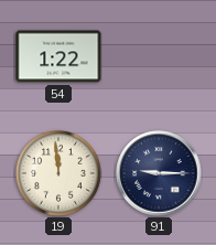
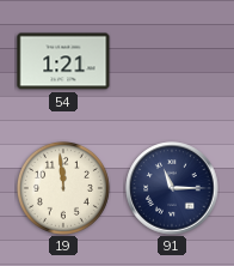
54: 1:22 -> 1:21 (63, 61)
91: 9:15 -> 11:15 (172, 188)
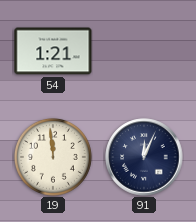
91: 11:15 -> 12:04 (144, 157)
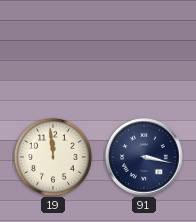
54: 1:21 -> none (53, 51)
91: 12:04 -> 3:17 (144, 157)
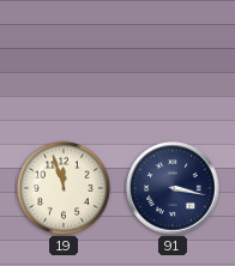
19: 11:59 -> 11:57 (64, 188)
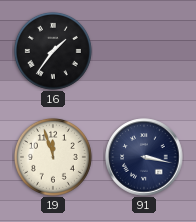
16: none -> 1:36 (53, 51)
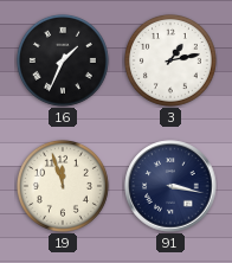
16: 1:36 -> 1:34 (63, 60)
3: none -> 1:13 (170, 60)
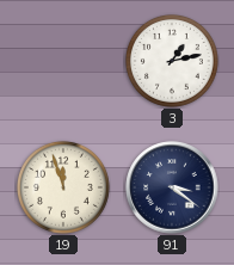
16: 1:34 -> none (63, 60)
91: 3:17 -> 3:21 (172, 187)
